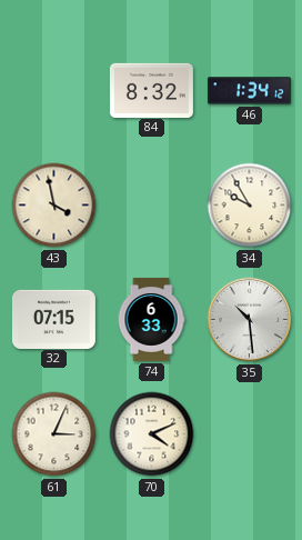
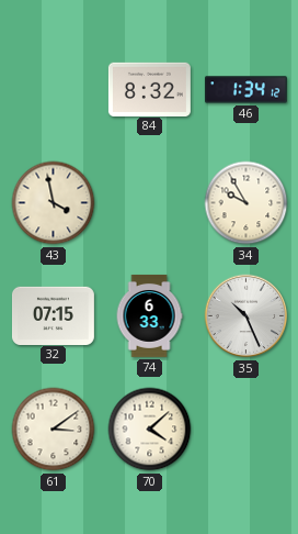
35: 10:29 -> 10:26 (247, 316)
61: 3:04 -> 3:09 (54, 430)
70: 4:11 -> 4:08 (150, 430)
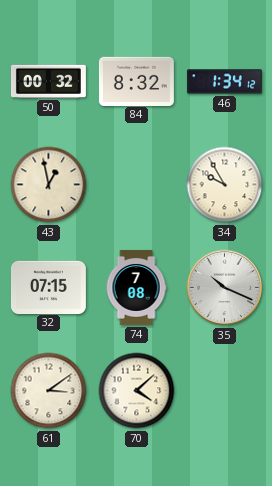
50: none -> 00:32 (48, 81)
43: 3:58 -> 12:58 (49, 185)
74: 6:33 -> 7:08 (136, 287)
35: 10:26 -> 10:19 (225, 288)
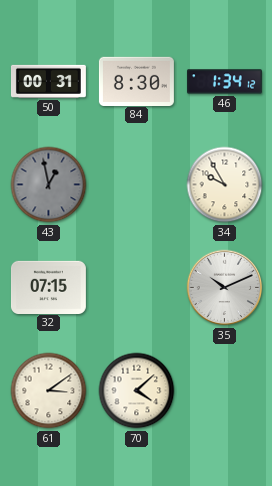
50: 00:32 -> 00:31 (48, 81)
84: 8:32 -> 8:30 (136, 81)
43 dial: cream -> grey (49, 185)
74: 7:08 -> none (136, 287)
35: 10:19 -> 10:11 (225, 288)
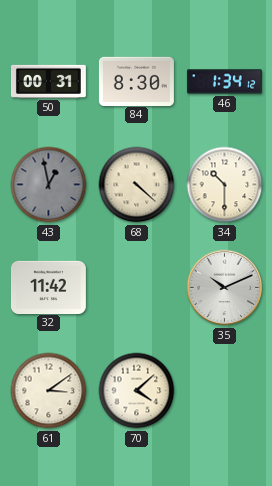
68: none -> 4:22 (137, 185)
34: 9:55 -> 10:30 (225, 185)
32: 07:15 -> 11:42 (48, 287)
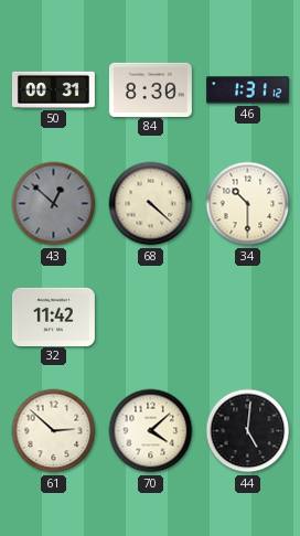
46: 1:34 -> 1:31 (247, 90)
43: 12:58 -> 12:52 (54, 204)
35: 10:11 -> none (225, 288)
61: 3:09 -> 2:52 (54, 431)
44: none -> 5:01 (248, 431)
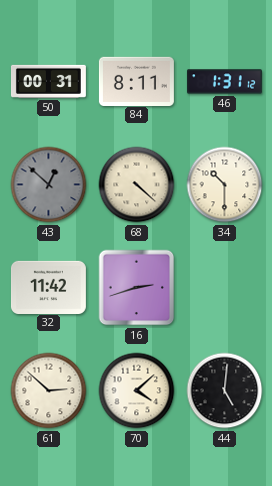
84: 8:30 -> 8:11 (136, 81)
16: none -> 2:42 (137, 288)
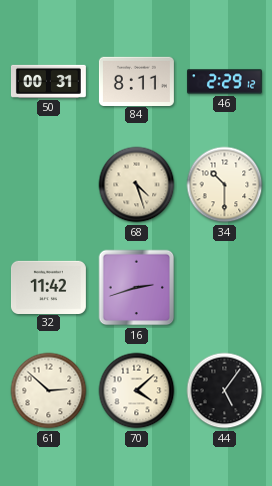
46: 1:31 -> 2:29 (224, 82)
43: 12:52 -> none (49, 185)
68: 4:22 -> 4:27 (137, 185)
44: 5:01 -> 5:06 (225, 391)
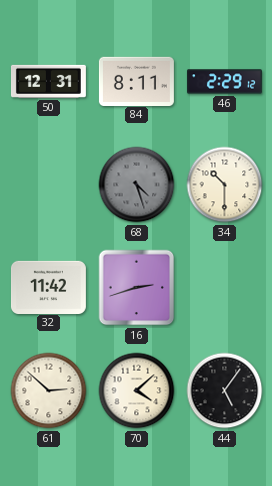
50: 00:31 -> 12:31 (48, 81)
68 dial: cream -> grey (137, 185)
